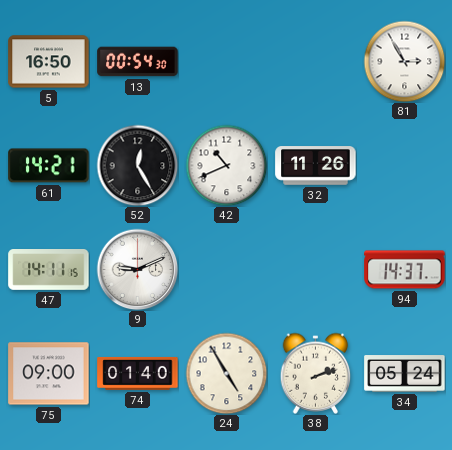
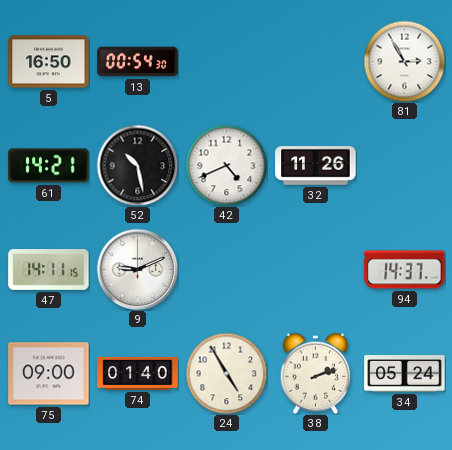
52: 12:25 -> 10:28 (137, 165)
42: 10:41 -> 4:41 (226, 165)
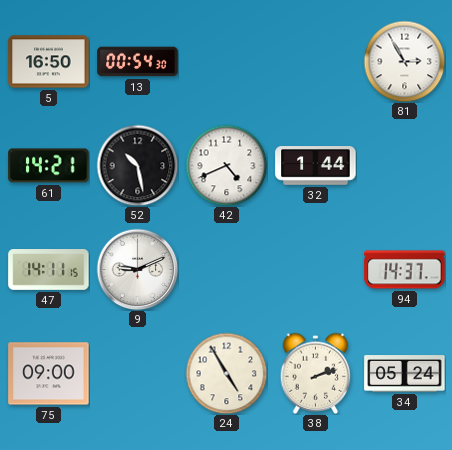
32: 11:26 -> 1:44 (316, 166)
74: 01:40 -> none (138, 373)
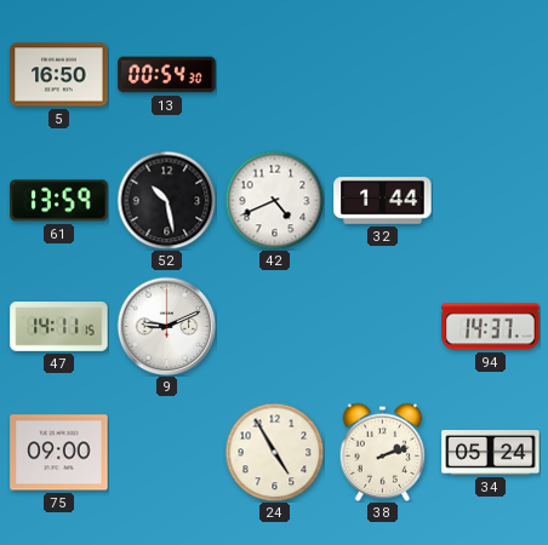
81: 2:55 -> none (404, 61)
61: 14:21 -> 13:59 (59, 201)
